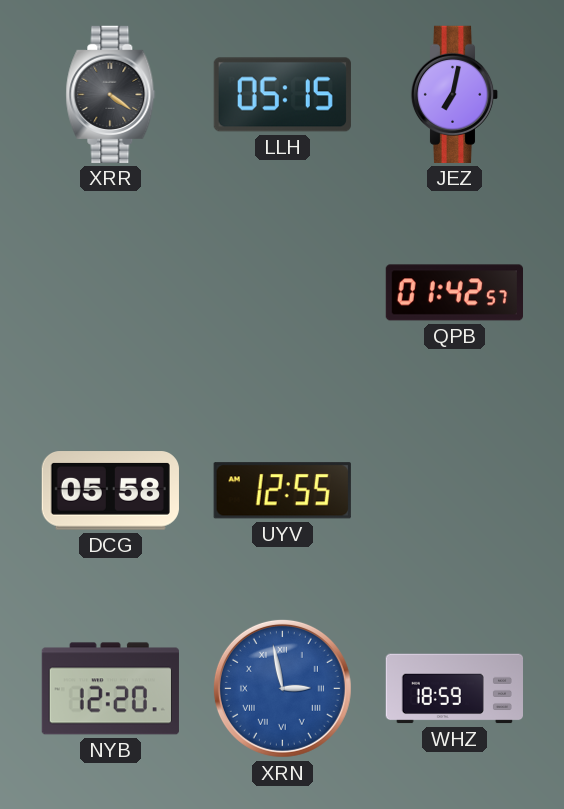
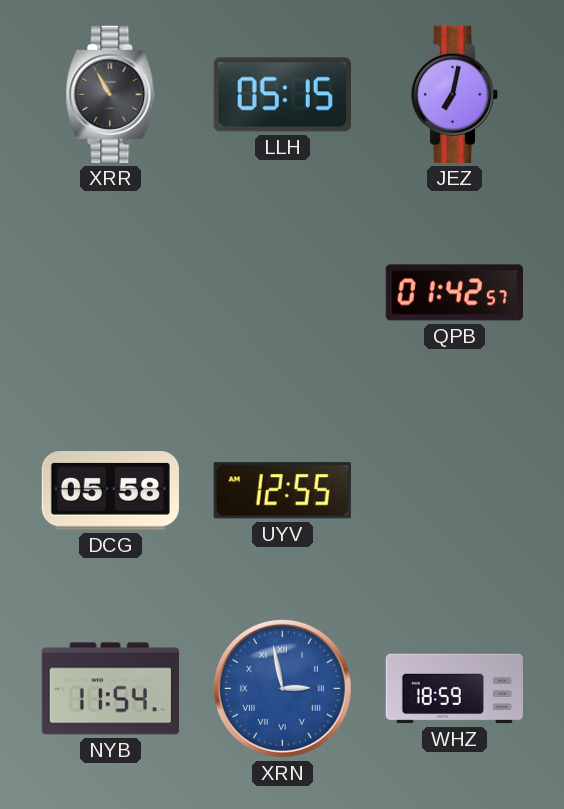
XRR: 4:21 -> 10:55 (111, 94)
NYB: 12:20 -> 11:54 (110, 689)
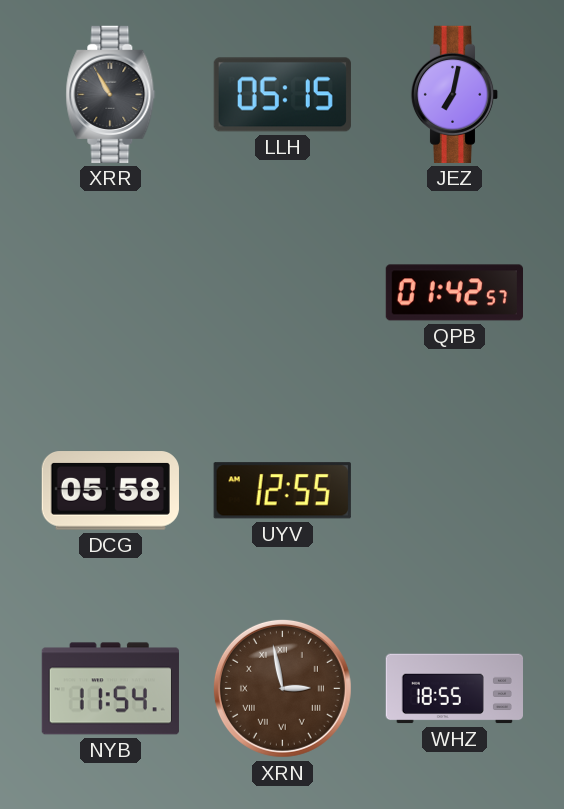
XRN dial: blue -> brown (282, 688)
WHZ: 18:59 -> 18:55 (454, 689)
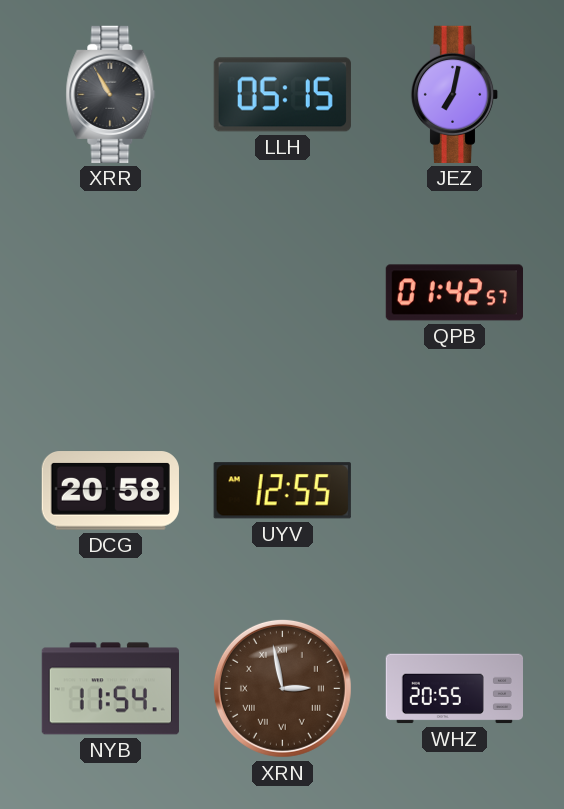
DCG: 05:58 -> 20:58 (110, 491)
WHZ: 18:55 -> 20:55 (454, 689)
